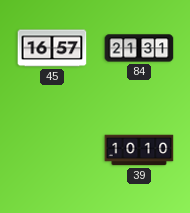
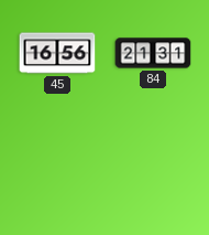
45: 16:57 -> 16:56 (57, 53)
39: 10:10 -> none (139, 150)
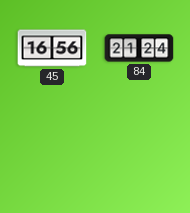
84: 21:31 -> 21:24 (139, 48)
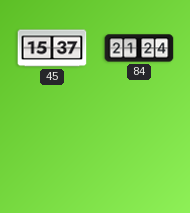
45: 16:56 -> 15:37 (52, 48)
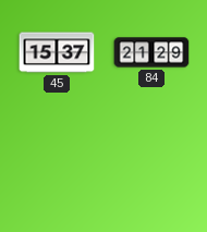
84: 21:24 -> 21:29 (151, 52)
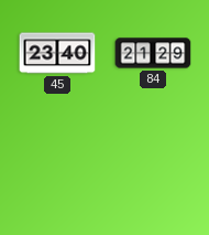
45: 15:37 -> 23:40 (57, 53)
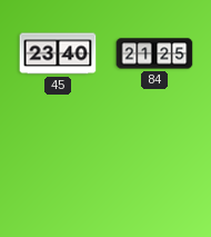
84: 21:29 -> 21:25 (154, 53)
